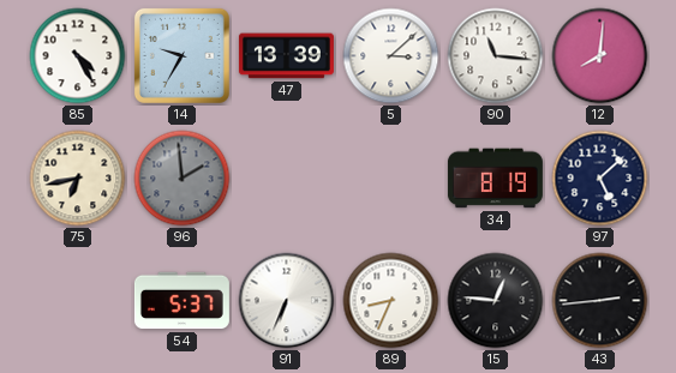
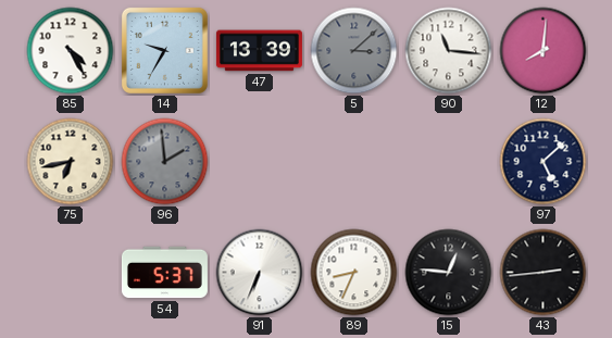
5 dial: white -> grey (354, 51)
34: 8:19 -> none (495, 179)
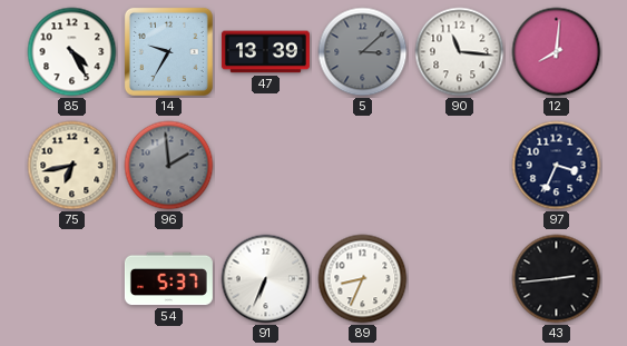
97: 5:08 -> 3:34 (557, 166)
15: 12:46 -> none (449, 273)
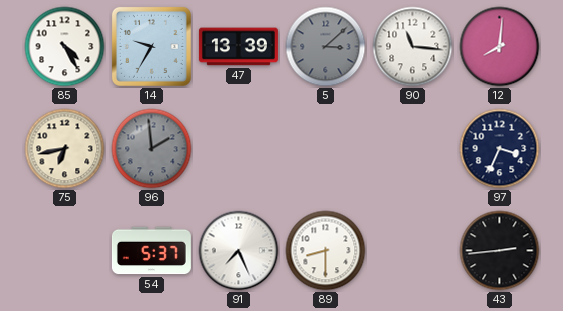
91: 6:34 -> 7:26 (239, 251)
89: 8:34 -> 8:30 (326, 251)
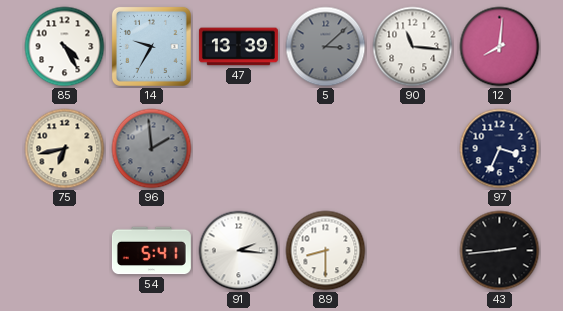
54: 5:37 -> 5:41 (151, 251)
91: 7:26 -> 2:16 (239, 251)
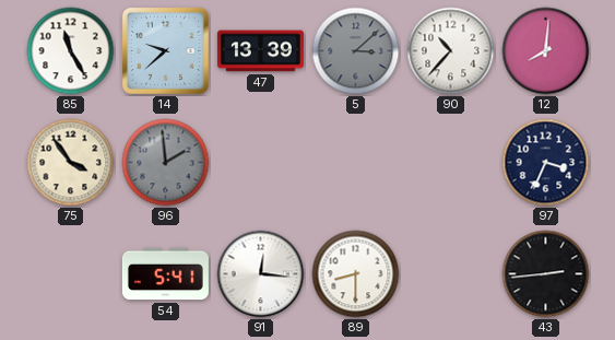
85: 4:25 -> 11:25 (71, 51)
14: 9:35 -> 9:38 (165, 50)
90: 11:16 -> 10:37 (451, 51)
75: 6:43 -> 3:54 (71, 163)
91: 2:16 -> 12:16 (261, 274)
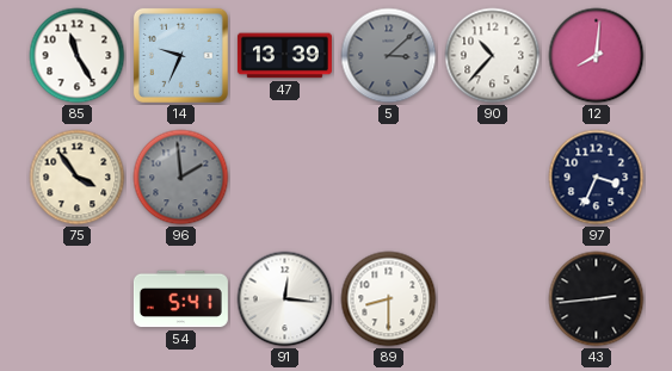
14: 9:38 -> 9:34 (180, 55)
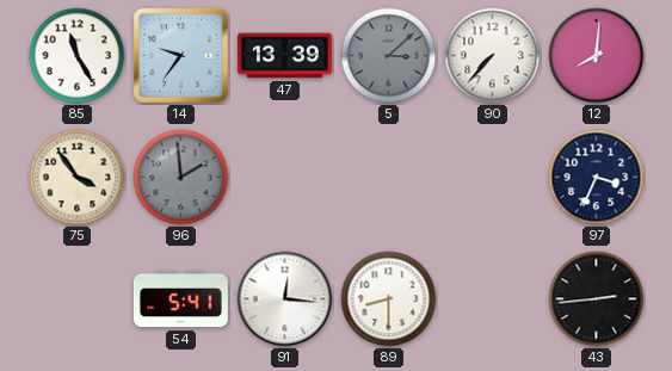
14: 9:34 -> 9:36 (180, 55)
90: 10:37 -> 7:37 (493, 56)
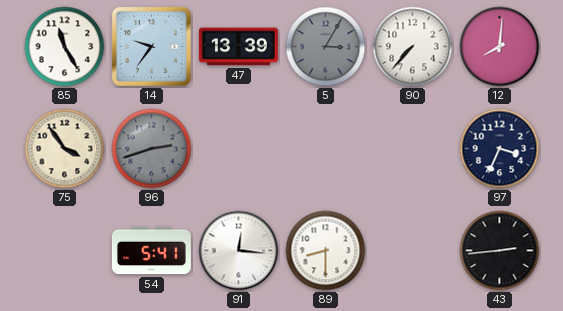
5: 3:08 -> 3:05 (326, 47)
96: 1:59 -> 2:42 (152, 149)
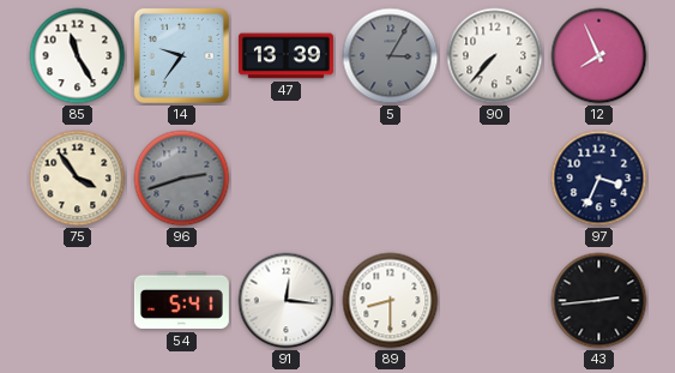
12: 8:01 -> 7:56 (599, 56)
